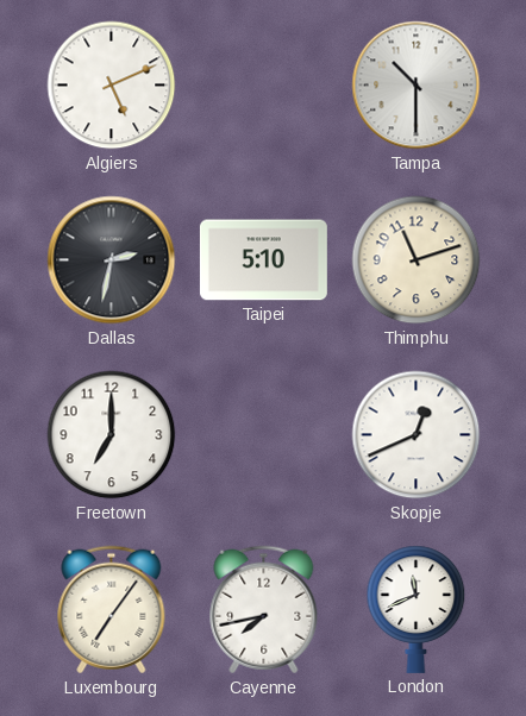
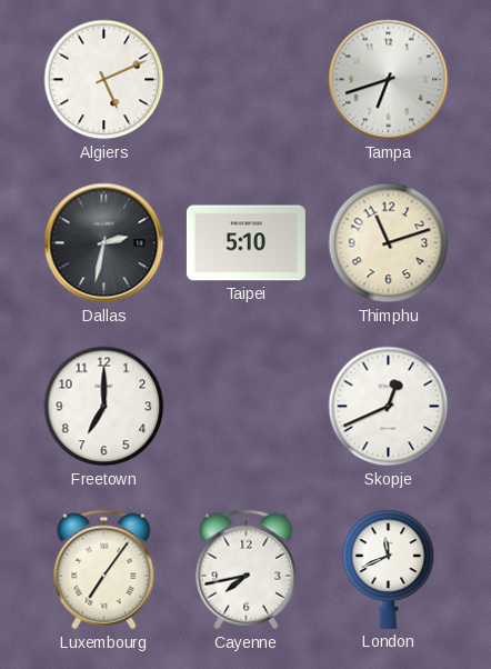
Tampa: 10:30 -> 6:42 (389, 80)
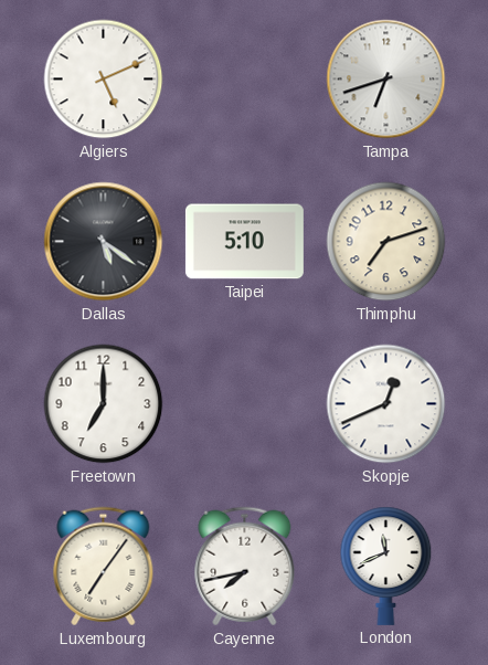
Dallas: 2:32 -> 5:21 (104, 242)
Thimphu: 11:12 -> 7:12 (386, 242)
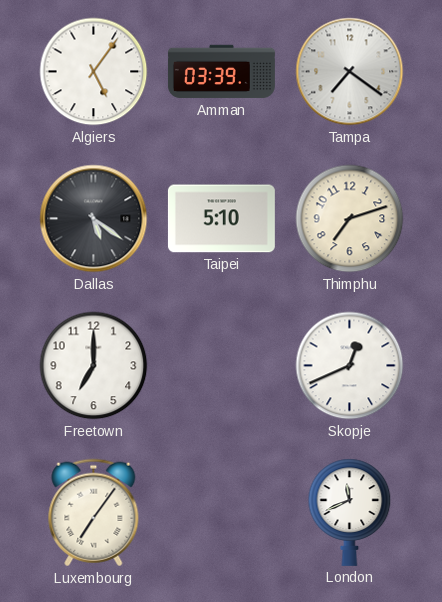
Algiers: 5:11 -> 5:06 (94, 72)
Amman: none -> 03:39 (221, 72)
Tampa: 6:42 -> 7:21 (350, 72)
Cayenne: 7:43 -> none (245, 567)
